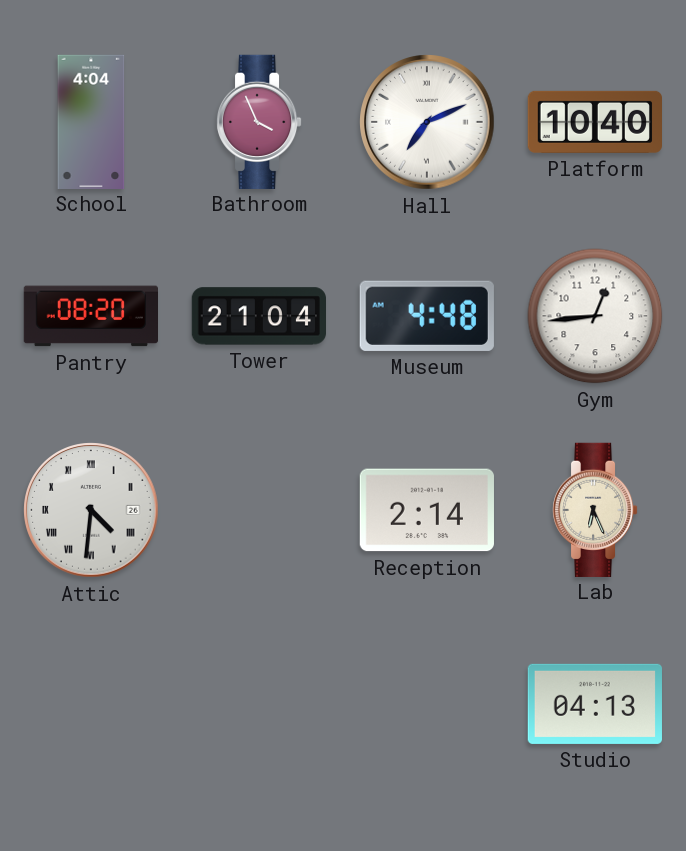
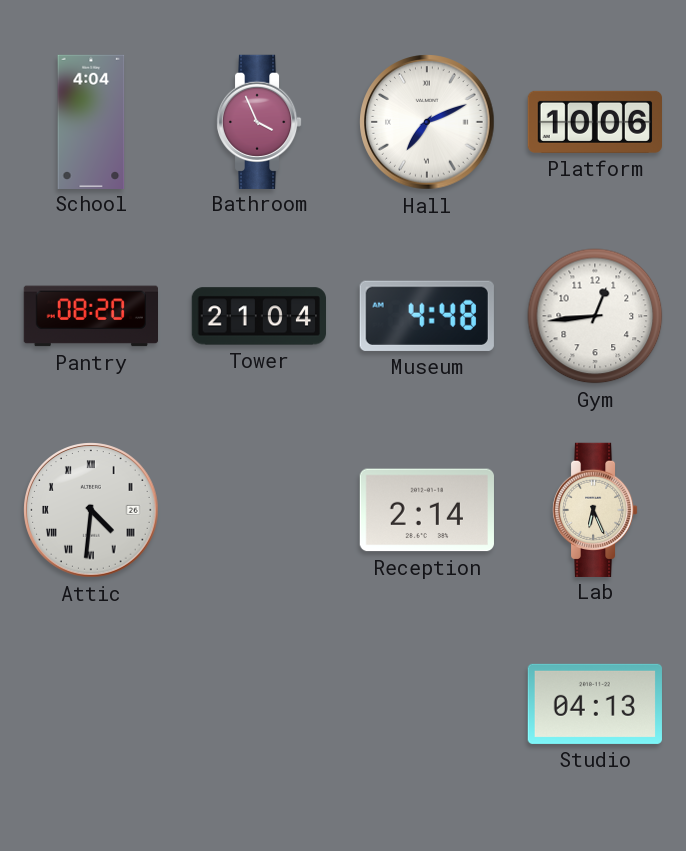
Platform: 10:40 -> 10:06 (594, 122)
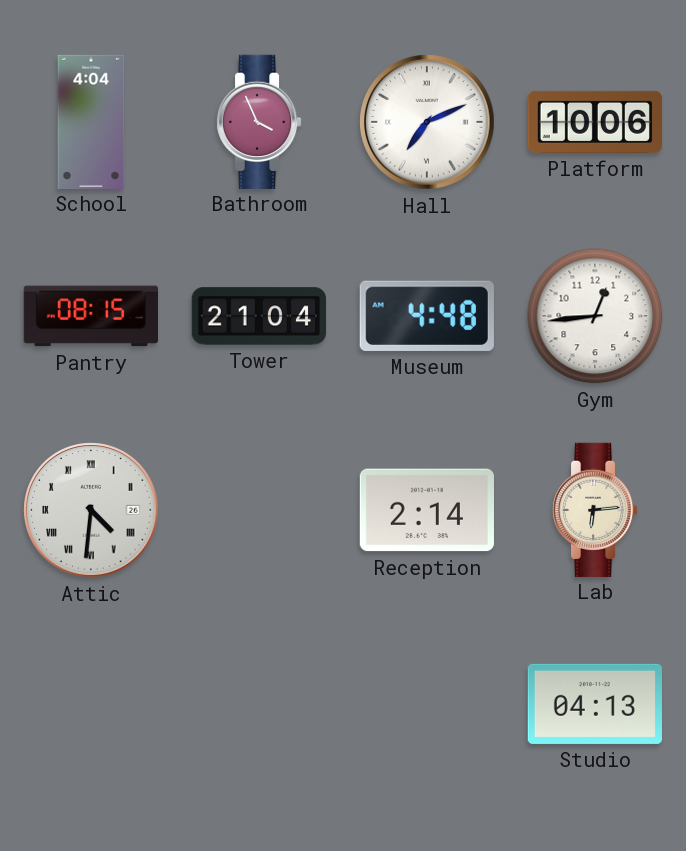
Pantry: 08:20 -> 08:15 (90, 316)
Lab: 6:26 -> 6:14 (595, 509)
